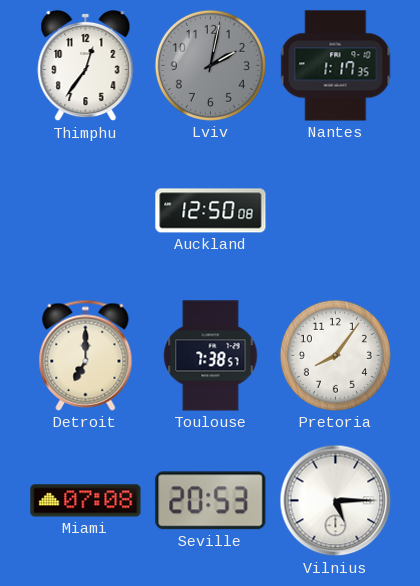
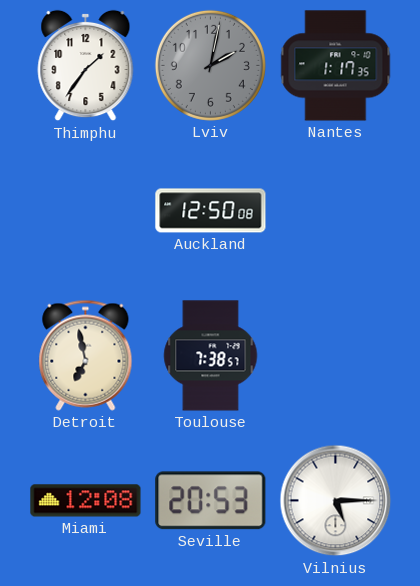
Thimphu: 12:36 -> 1:36 (86, 66)
Detroit: 7:00 -> 6:58 (86, 355)
Pretoria: 8:06 -> none (335, 355)
Miami: 07:08 -> 12:08 (86, 501)
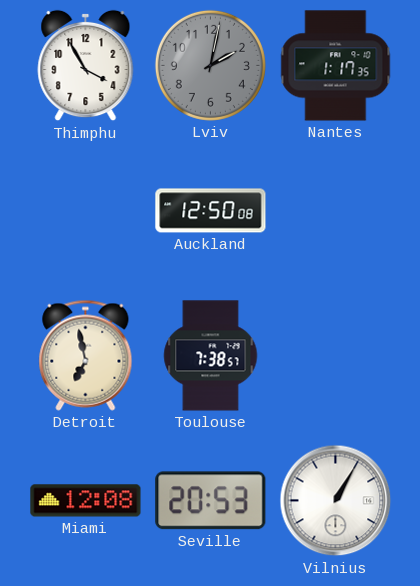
Thimphu: 1:36 -> 3:55 (86, 66)
Vilnius: 5:15 -> 1:05 (336, 501)
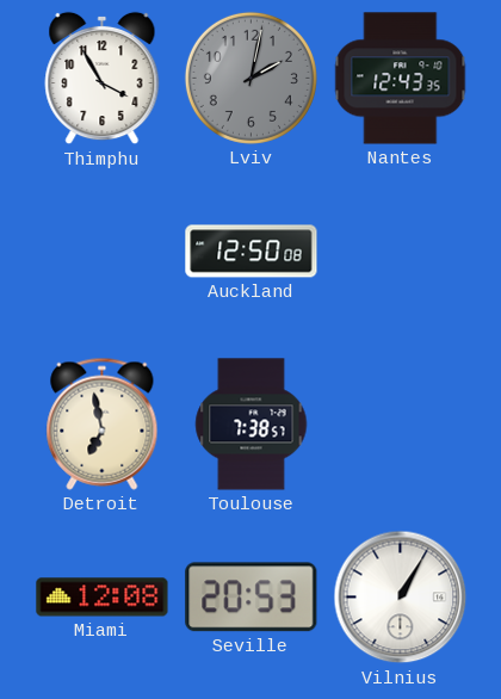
Nantes: 1:17 -> 12:43 (401, 79)
